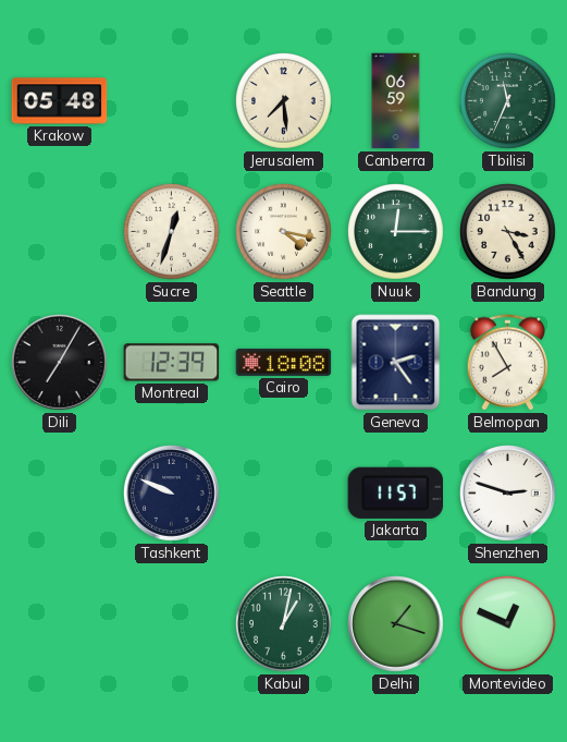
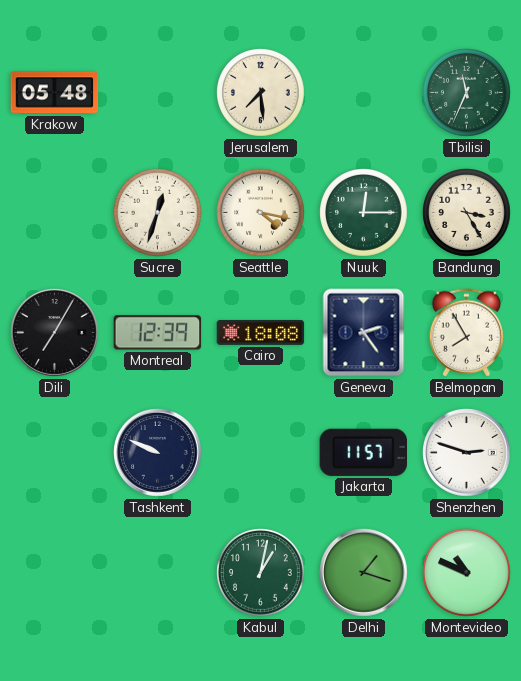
Canberra: 06:59 -> none (396, 101)
Montevideo: 12:49 -> 10:49 (467, 573)
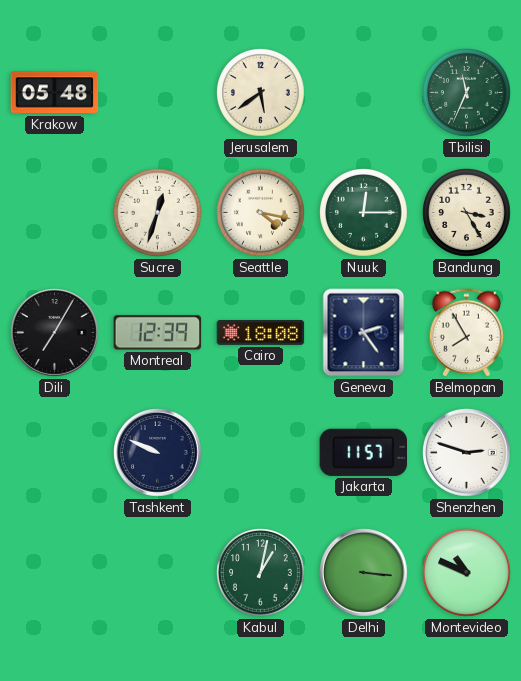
Jerusalem: 7:29 -> 5:39 (261, 93)
Delhi: 1:18 -> 3:16 (364, 573)
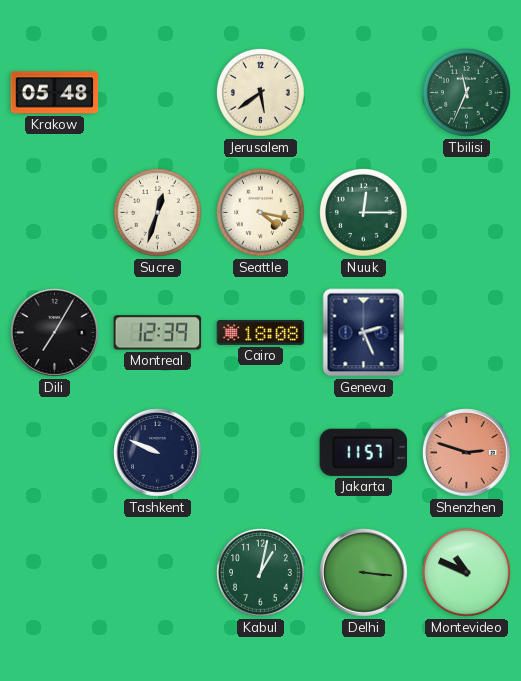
Bandung: 3:25 -> none (467, 213)
Geneva: 2:24 -> 2:26 (364, 333)
Belmopan: 7:55 -> none (466, 333)
Shenzhen dial: white -> salmon (467, 453)
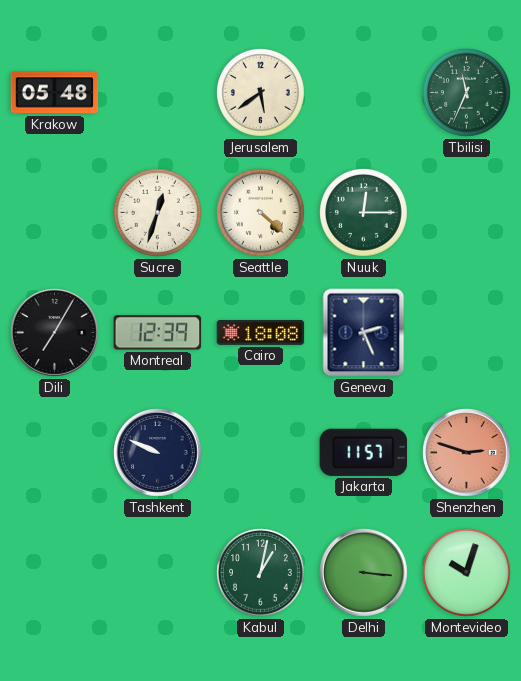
Seattle: 4:17 -> 4:22 (261, 213)
Montevideo: 10:49 -> 10:03 (467, 573)
